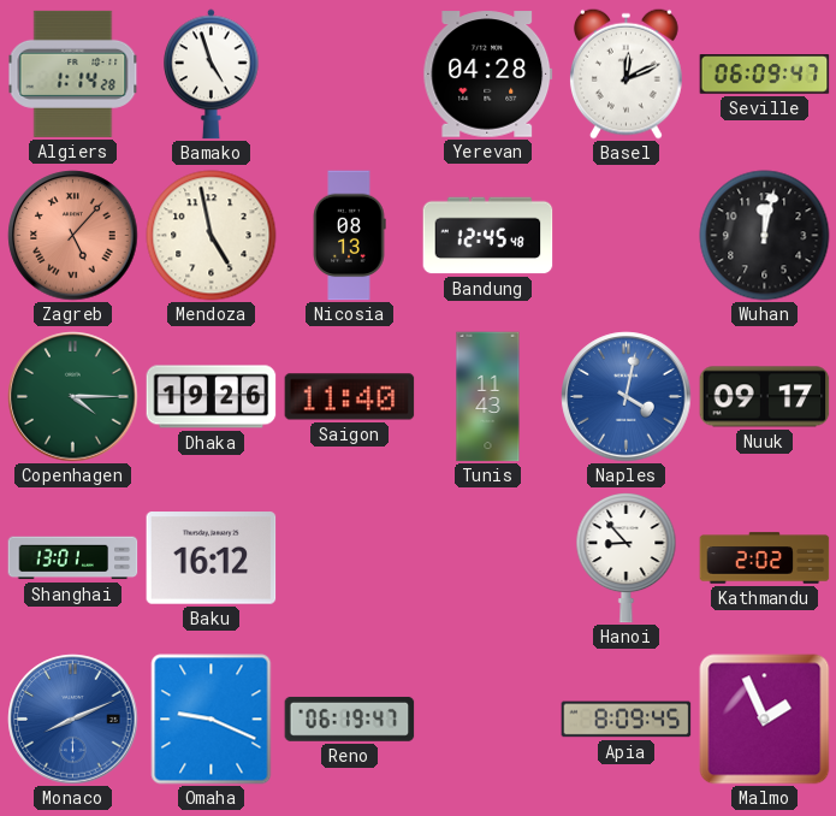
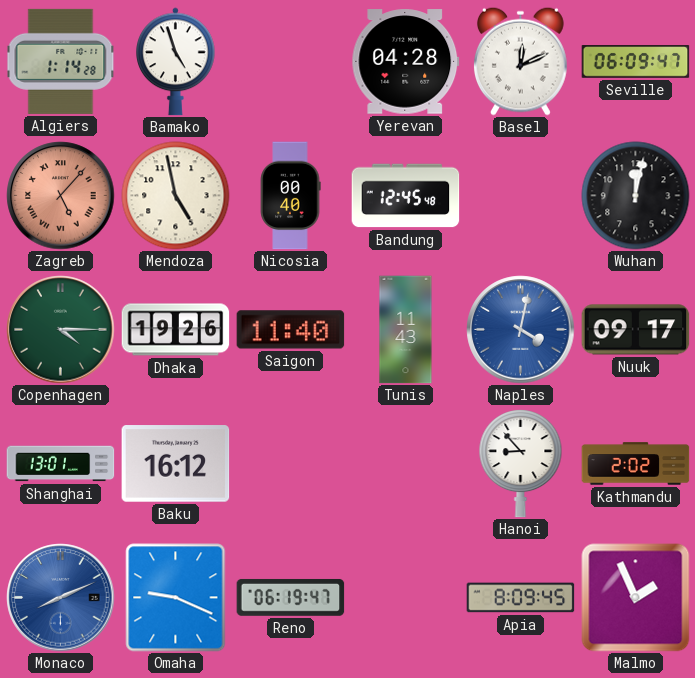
Nicosia: 08:13 -> 00:40 (290, 196)
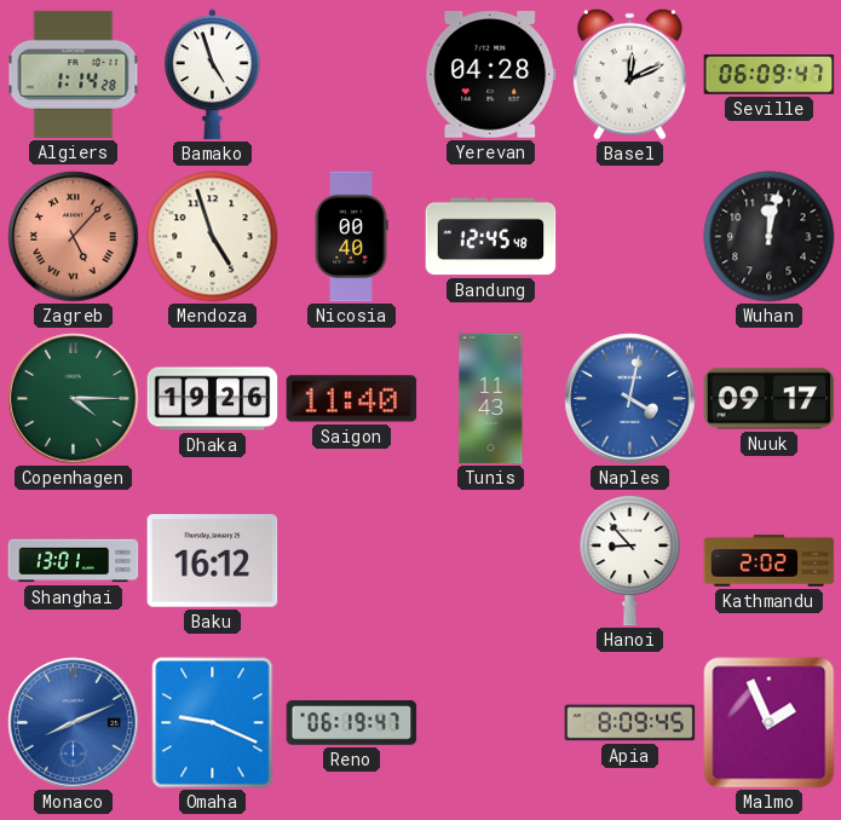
Mendoza: 4:58 -> 4:57 (213, 237)
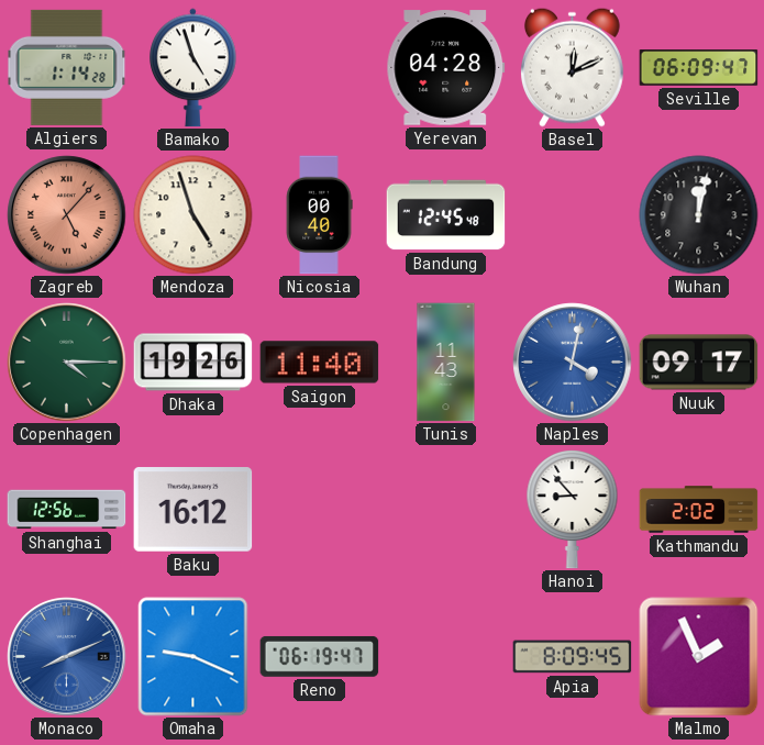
Shanghai: 13:01 -> 12:56 (67, 510)
